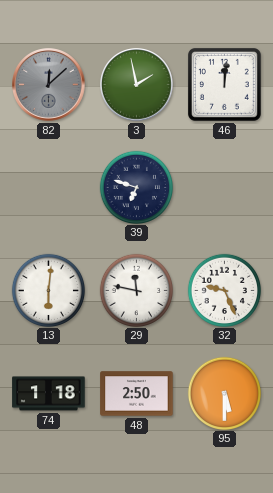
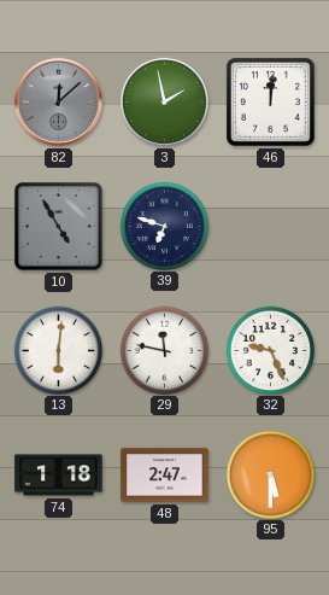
10: none -> 4:55 (58, 226)
48: 2:50 -> 2:47 (165, 476)
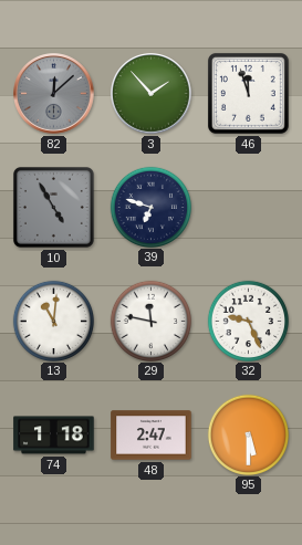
3: 1:58 -> 1:53 (152, 94)
46: 12:01 -> 11:57 (248, 93)
13: 6:01 -> 11:01 (53, 321)
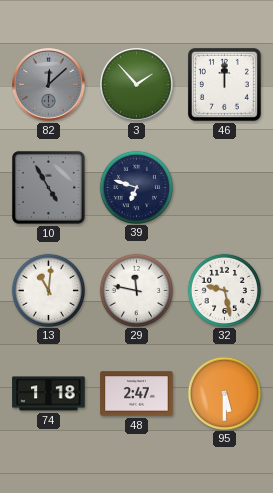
46: 11:57 -> 12:00 (224, 84)
32: 9:26 -> 9:28 (224, 290)
